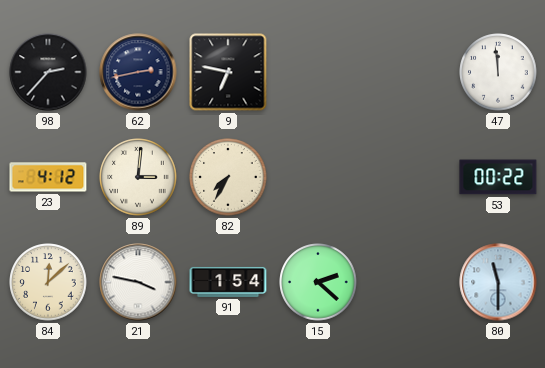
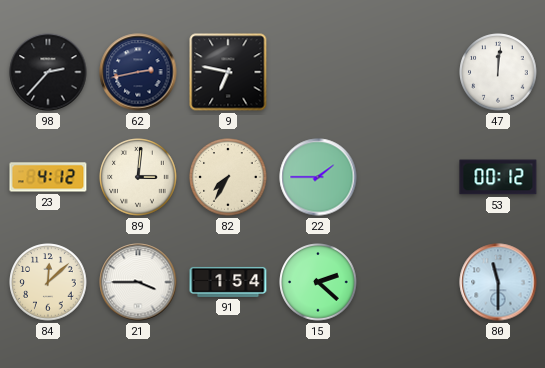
47: 11:59 -> 12:01 (498, 72)
22: none -> 1:45 (318, 177)
53: 00:22 -> 00:12 (498, 177)
21: 3:47 -> 3:45 (138, 282)
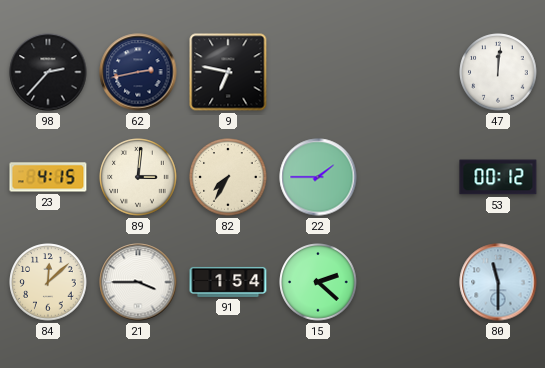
23: 4:12 -> 4:15 (48, 177)
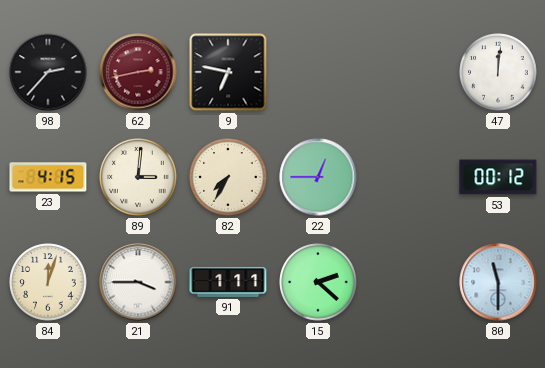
62 dial: navy -> burgundy (138, 72)
22: 1:45 -> 12:45 (318, 177)
84: 12:08 -> 12:03 (48, 282)
91: 1:54 -> 1:11 (228, 282)
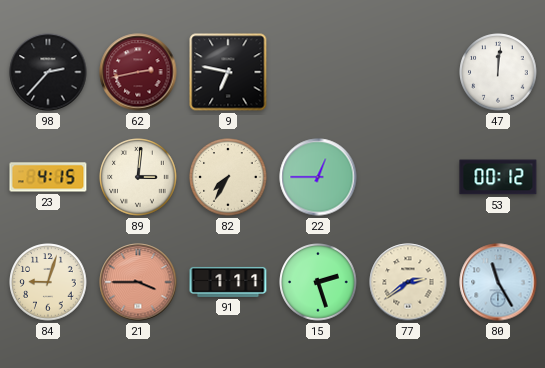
84: 12:03 -> 9:03 (48, 282)
21 dial: white -> salmon (138, 282)
15: 2:22 -> 2:27 (318, 282)
77: none -> 2:39 (408, 282)
80: 11:30 -> 11:25 (498, 282)
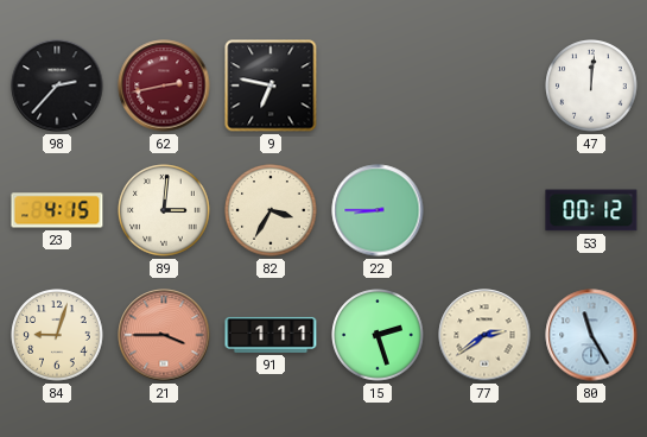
82: 7:35 -> 3:35 (271, 210)
22: 12:45 -> 8:45 (378, 210)
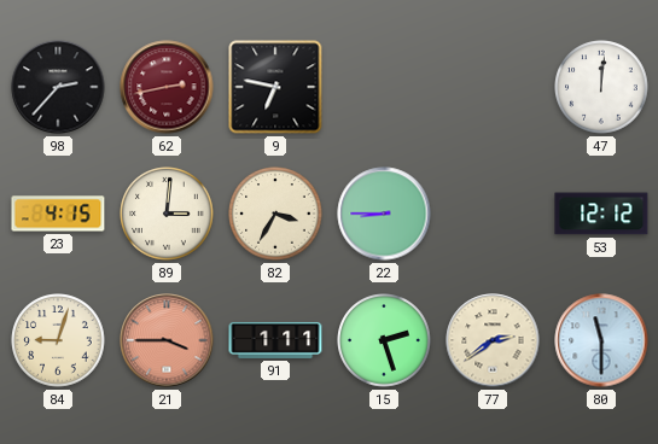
53: 00:12 -> 12:12 (601, 214)
80: 11:25 -> 11:30 (601, 340)
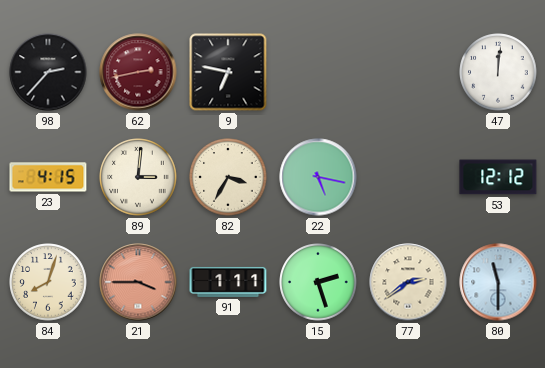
22: 8:45 -> 5:17 (318, 177)
84: 9:03 -> 8:03 (48, 282)
